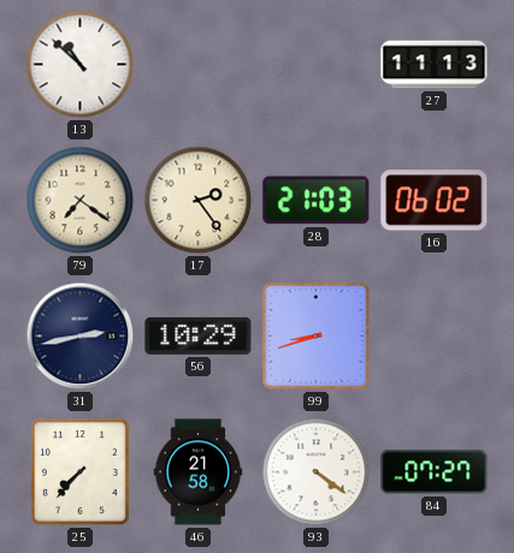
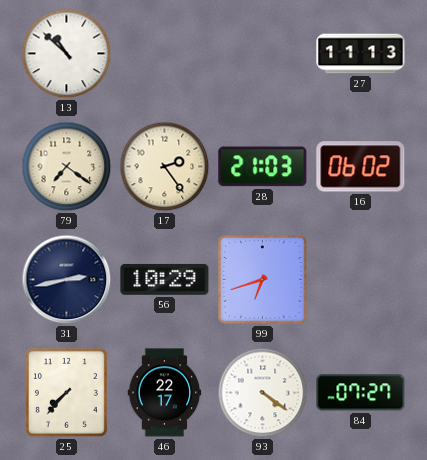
99: 8:42 -> 6:42 (263, 280)
46: 21:58 -> 22:17 (165, 393)
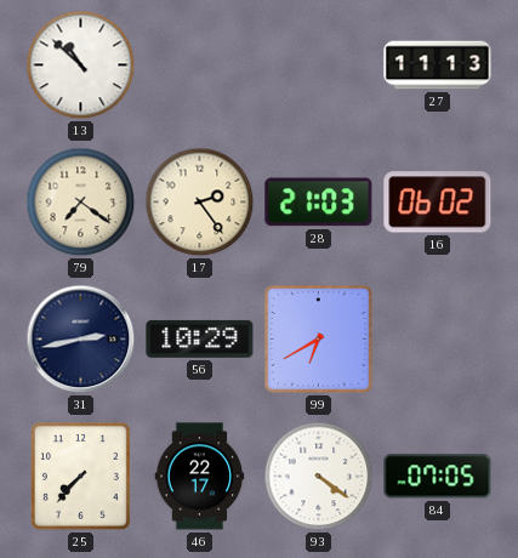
99: 6:42 -> 6:40 (319, 340)
84: 07:27 -> 07:05 (438, 477)
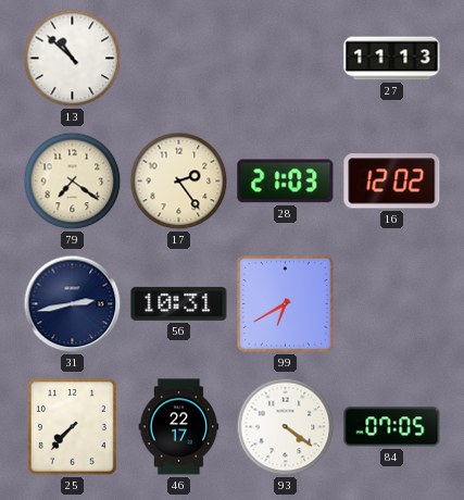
16: 06:02 -> 12:02 (392, 182)
56: 10:29 -> 10:31 (179, 303)
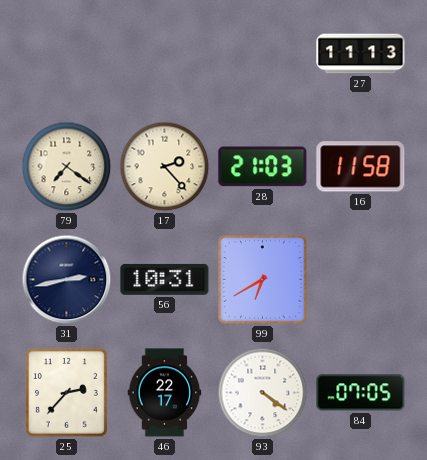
13: 10:52 -> none (73, 59)
17: 2:24 -> 2:23 (165, 167)
16: 12:02 -> 11:58 (361, 167)
25: 7:37 -> 2:37 (66, 392)
